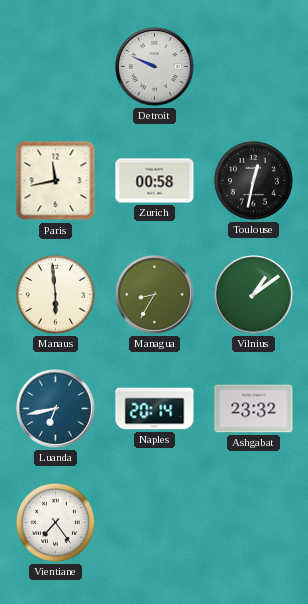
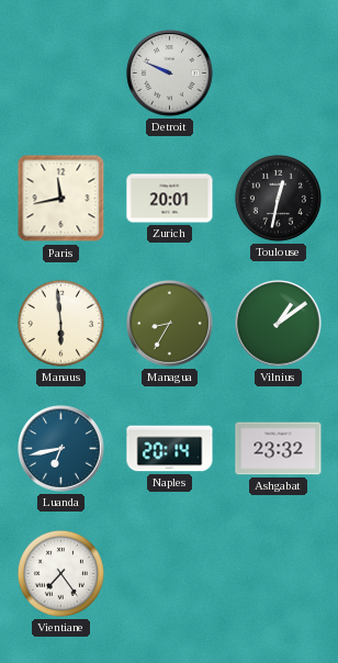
Zurich: 00:58 -> 20:01 (170, 199)
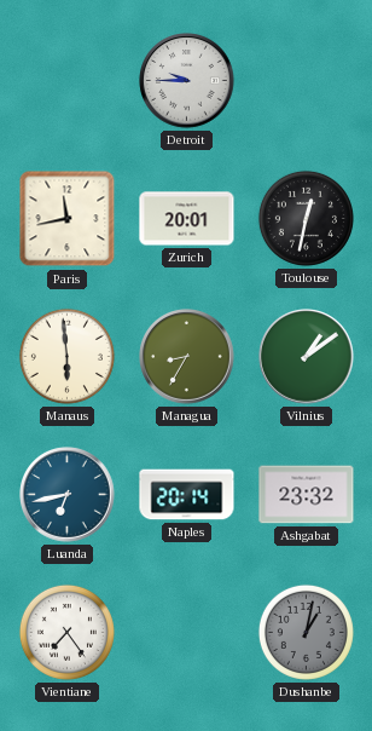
Detroit: 9:49 -> 9:45 (187, 81)
Dushanbe: none -> 1:02 (306, 632)
